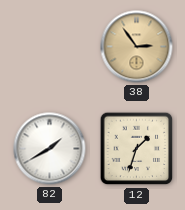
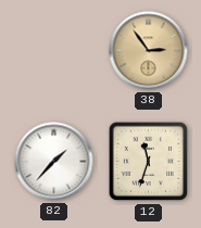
82: 1:40 -> 1:37 (54, 162)
12: 1:33 -> 11:33 (149, 162)
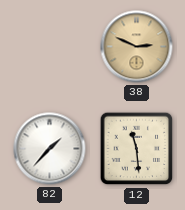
38: 2:54 -> 2:49 (137, 47)
12: 11:33 -> 11:29 (137, 149)
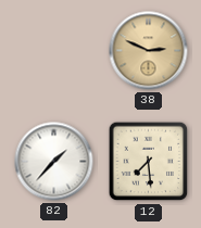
12: 11:29 -> 7:29 (149, 162)
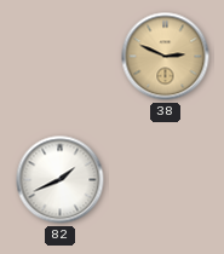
82: 1:37 -> 1:41 (61, 180)
12: 7:29 -> none (149, 162)
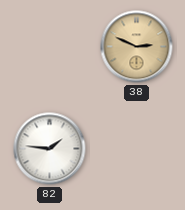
82: 1:41 -> 1:46 (50, 149)
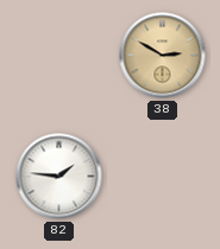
38: 2:49 -> 2:50 (163, 56)
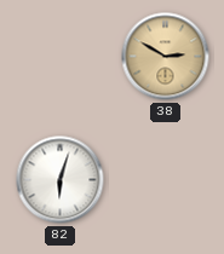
82: 1:46 -> 6:03 (61, 180)
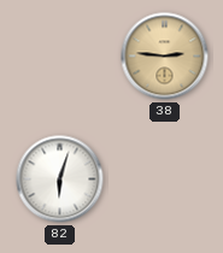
38: 2:50 -> 2:46 (165, 57)
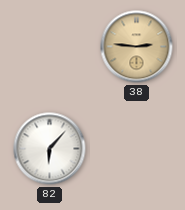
82: 6:03 -> 6:07 (50, 149)
